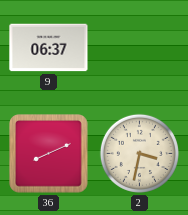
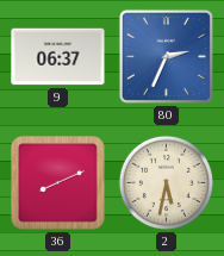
80: none -> 2:34 (166, 56)
2: 3:32 -> 5:32 (166, 182)
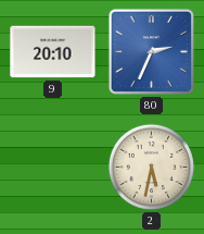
9: 06:37 -> 20:10 (53, 52)
36: 8:11 -> none (58, 183)
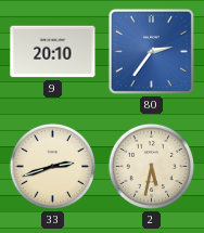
80: 2:34 -> 2:36 (151, 51)
33: none -> 2:42 (52, 166)
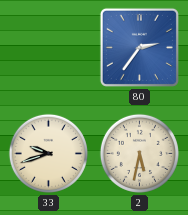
9: 20:10 -> none (53, 52)
33: 2:42 -> 9:42 (48, 153)
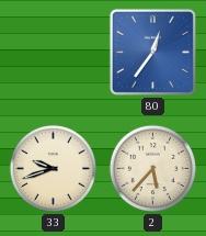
80: 2:36 -> 12:36 (152, 52)
2: 5:32 -> 5:37 (152, 168)
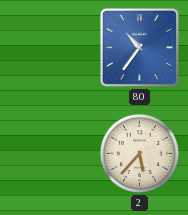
80: 12:36 -> 10:36 (139, 47)
33: 9:42 -> none (53, 168)
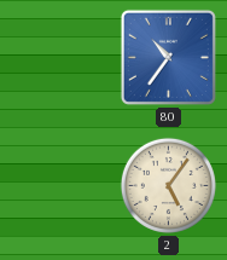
2: 5:37 -> 5:06 (168, 185)
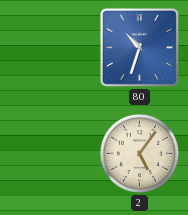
80: 10:36 -> 10:33 (139, 47)
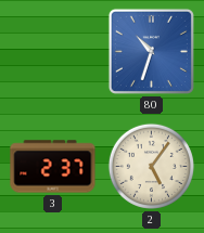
3: none -> 2:37 (53, 167)
